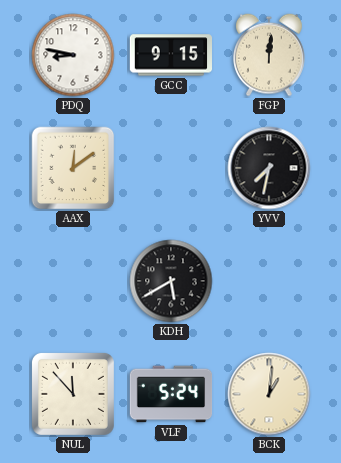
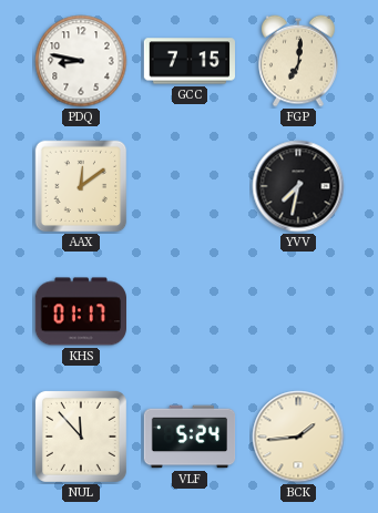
GCC: 9:15 -> 7:15 (188, 61)
FGP: 12:01 -> 7:01 (298, 61)
KHS: none -> 01:17 (80, 311)
KDH: 5:40 -> none (171, 281)
BCK: 1:01 -> 1:44 (298, 437)
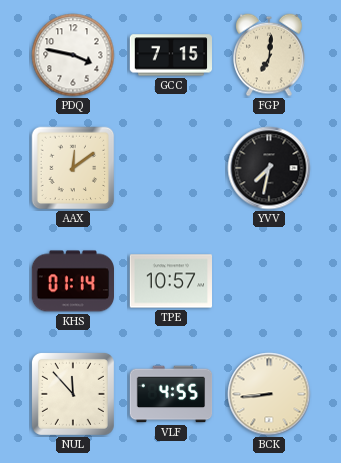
PDQ: 8:47 -> 3:47 (73, 55)
KHS: 01:17 -> 01:14 (72, 281)
TPE: none -> 10:57 (170, 281)
VLF: 5:24 -> 4:55 (171, 394)
BCK: 1:44 -> 8:44 (269, 394)
